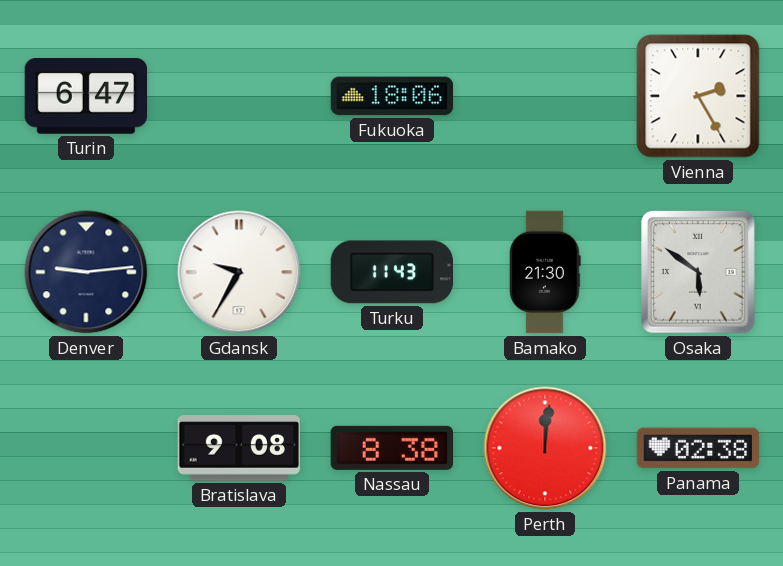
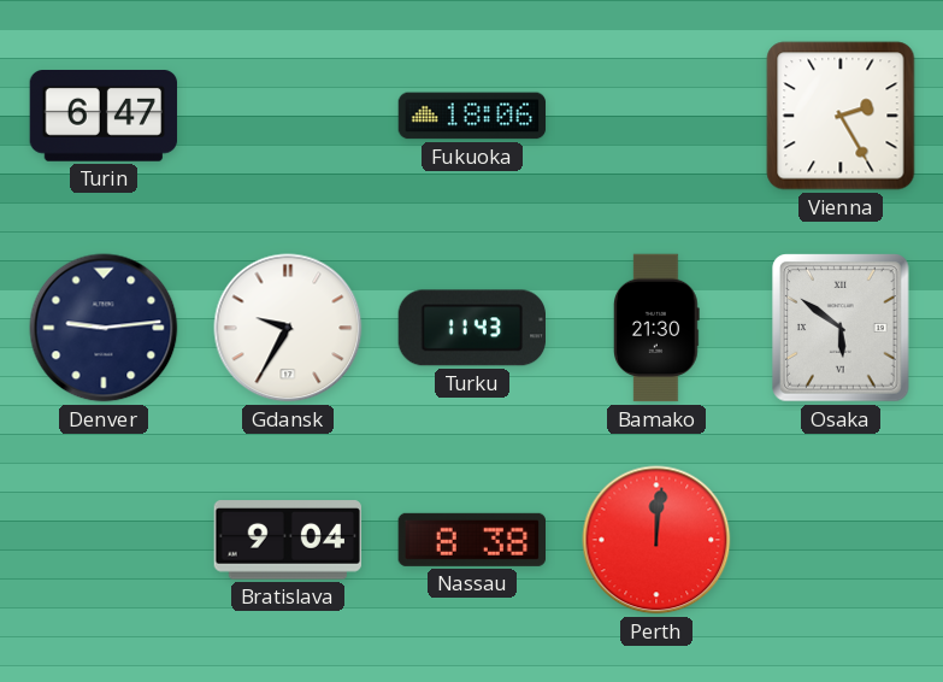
Bratislava: 9:08 -> 9:04 (287, 540)
Panama: 02:38 -> none (698, 448)
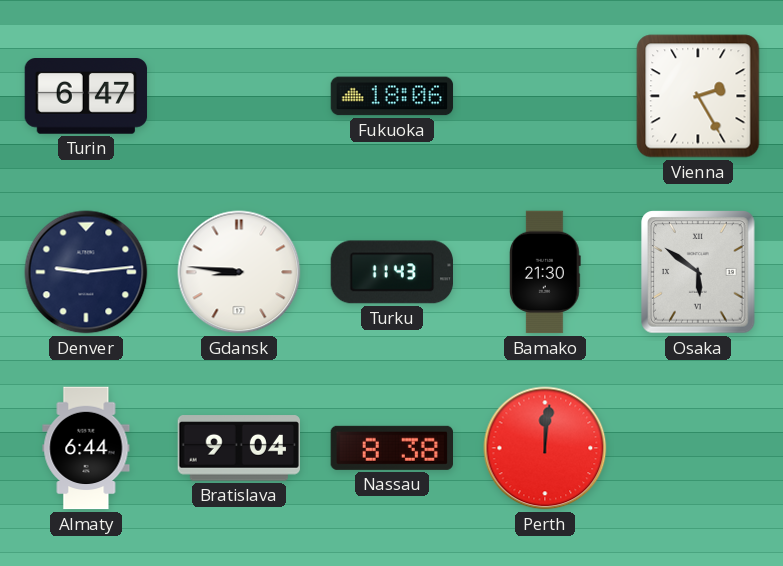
Gdansk: 9:35 -> 8:46 (239, 272)
Almaty: none -> 6:44 (86, 448)
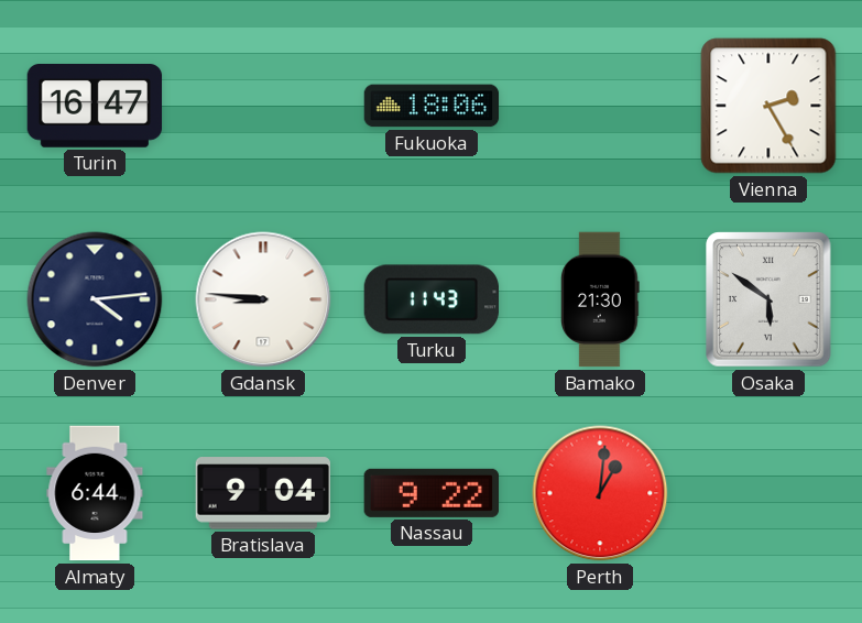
Turin: 6:47 -> 16:47 (95, 107)
Denver: 9:14 -> 4:14 (95, 299)
Nassau: 8:38 -> 9:22 (430, 493)
Perth: 12:01 -> 1:01 (600, 493)
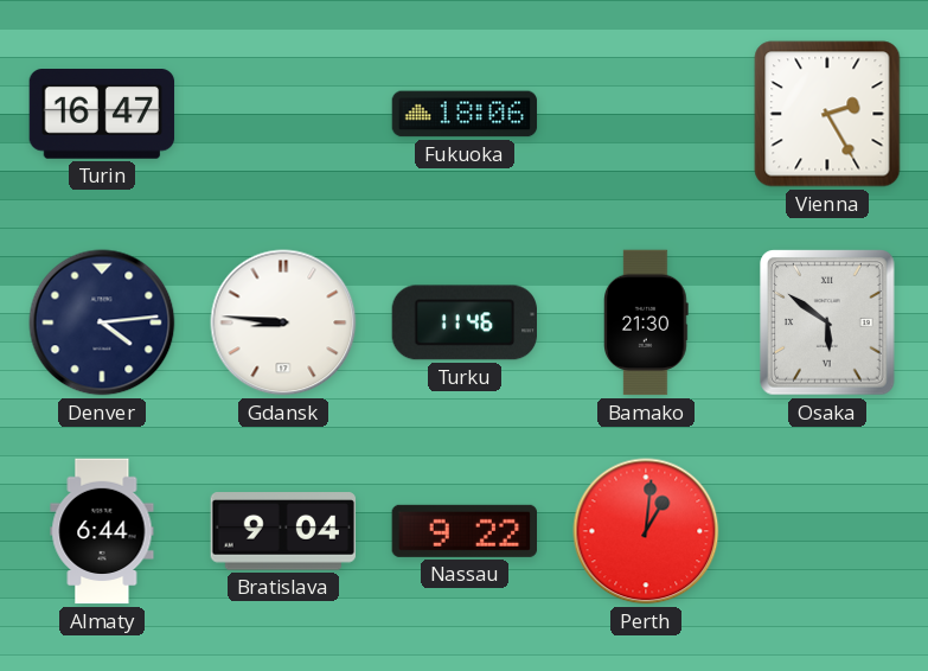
Turku: 11:43 -> 11:46 (463, 322)
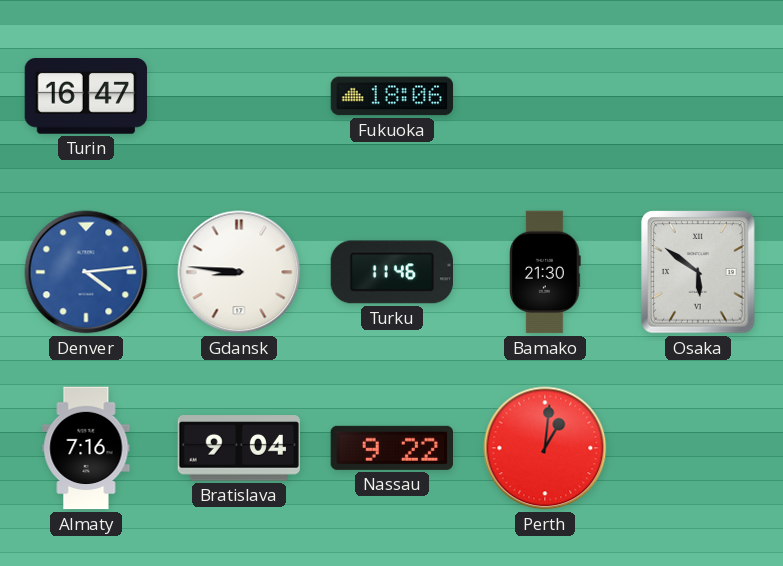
Vienna: 2:25 -> none (827, 114)
Denver dial: navy -> blue (86, 272)
Almaty: 6:44 -> 7:16 (86, 448)
